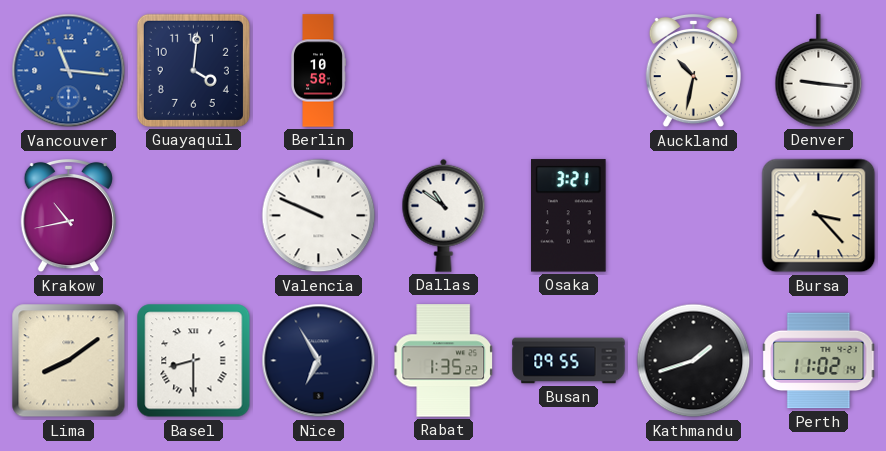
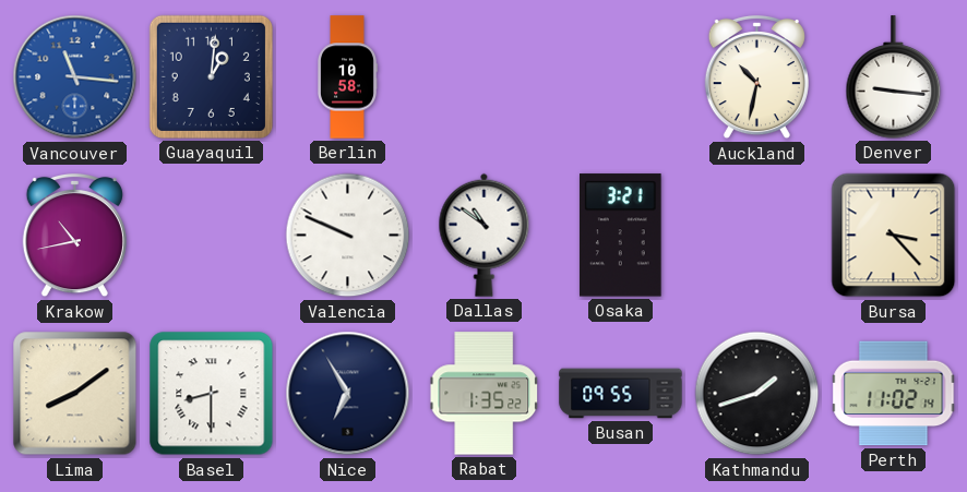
Guayaquil: 4:01 -> 1:01 (211, 76)
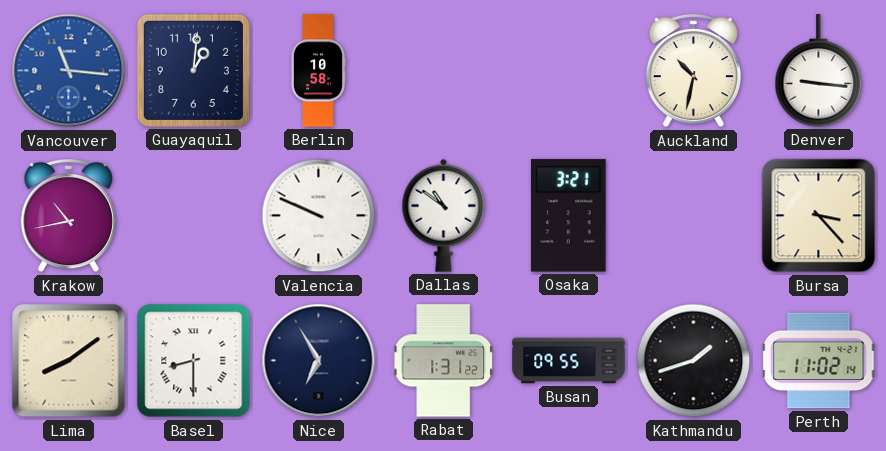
Rabat: 1:35 -> 1:31 (444, 361)
